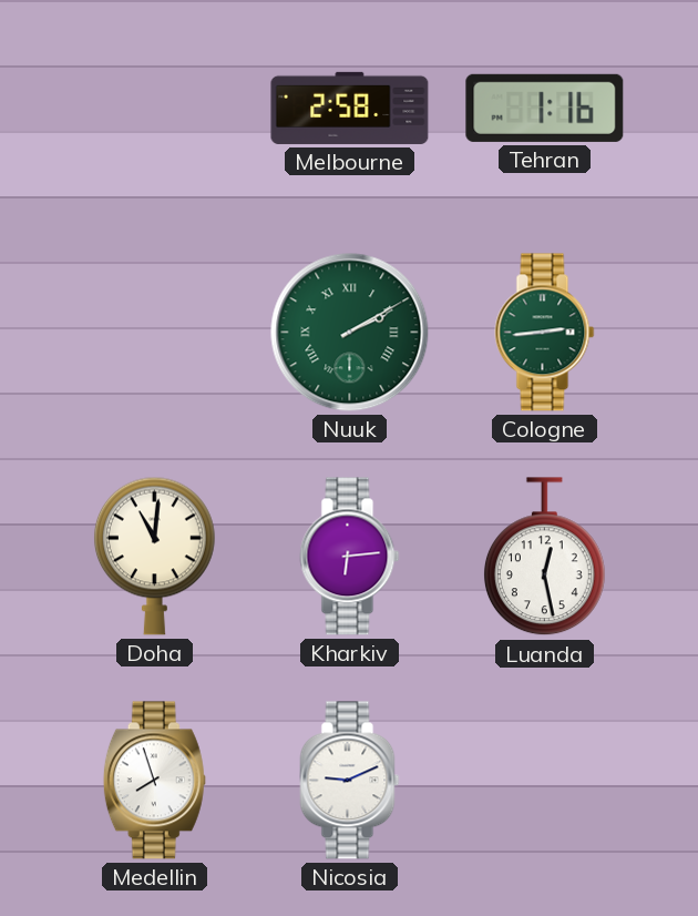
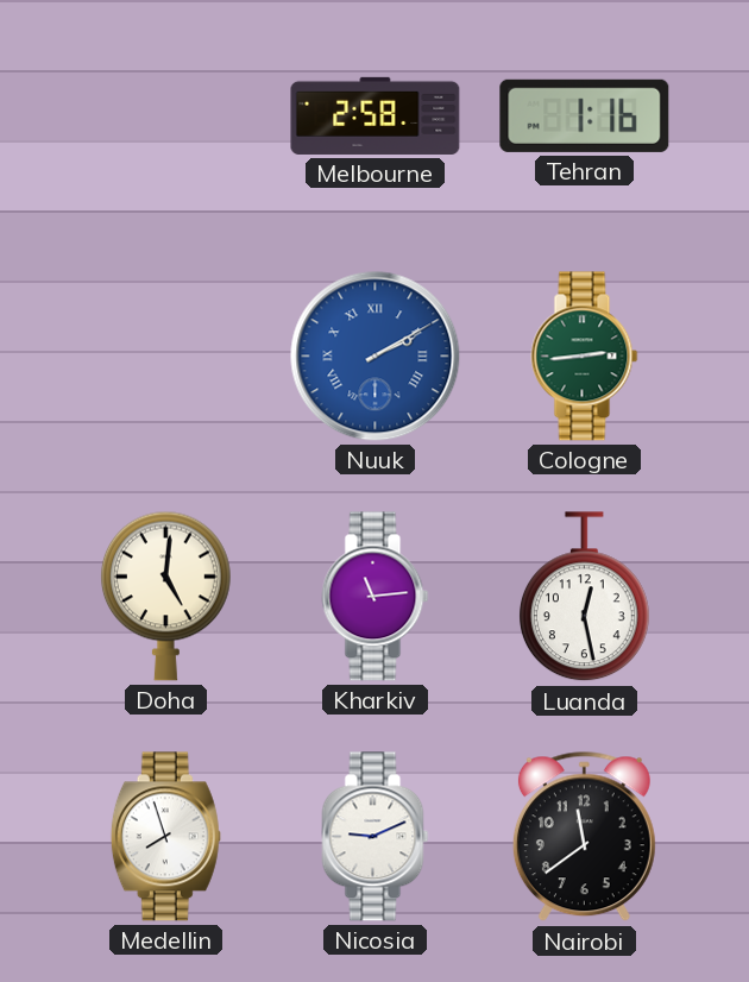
Nuuk dial: green -> blue (376, 357)
Doha: 11:01 -> 5:01 (165, 596)
Kharkiv: 6:14 -> 11:14 (376, 597)
Nairobi: none -> 11:39 (584, 837)
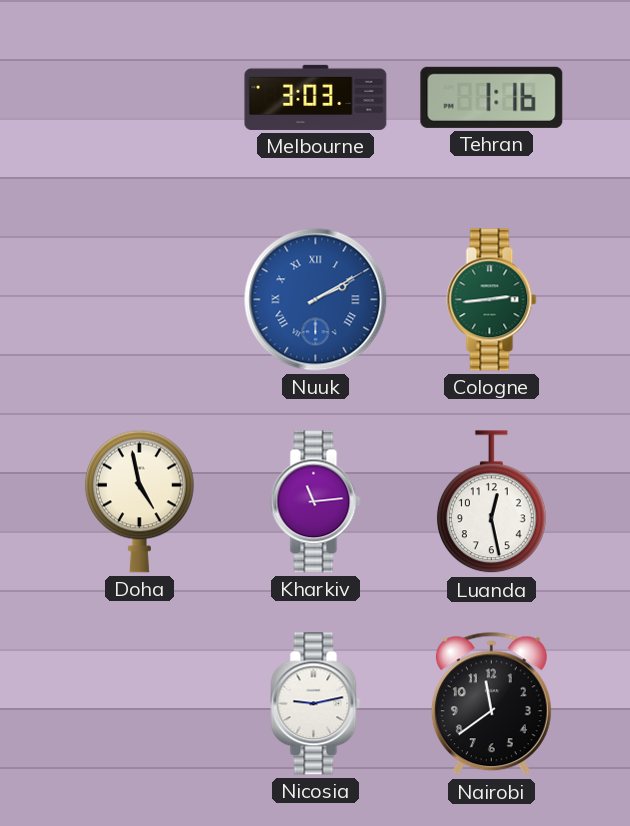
Melbourne: 2:58 -> 3:03 (316, 97)
Doha: 5:01 -> 4:58 (139, 501)
Medellin: 7:57 -> none (165, 837)
Nicosia: 9:11 -> 9:13 (316, 704)
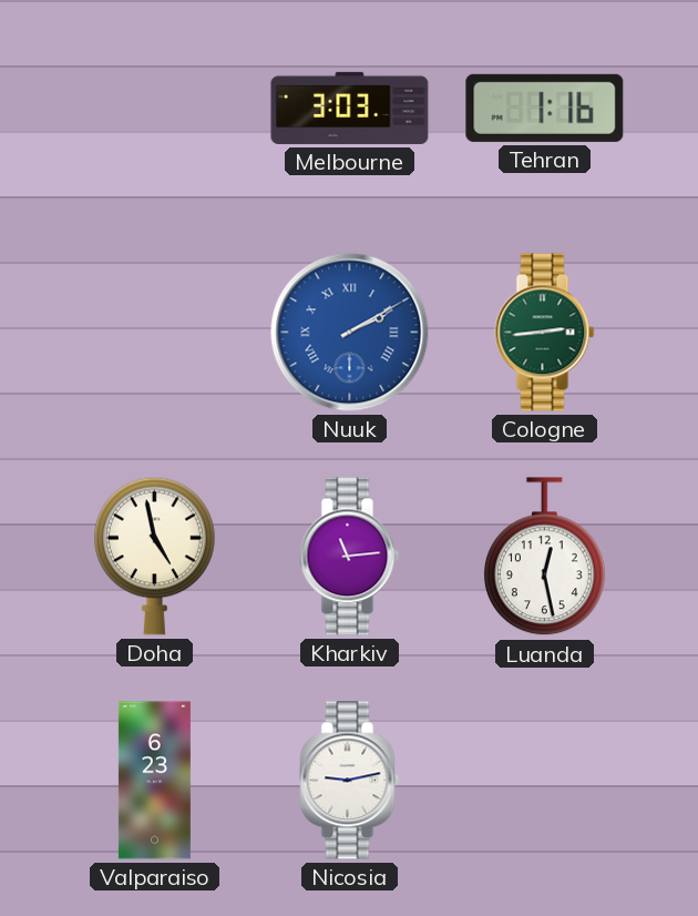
Valparaiso: none -> 6:23 (154, 781)
Nairobi: 11:39 -> none (491, 704)
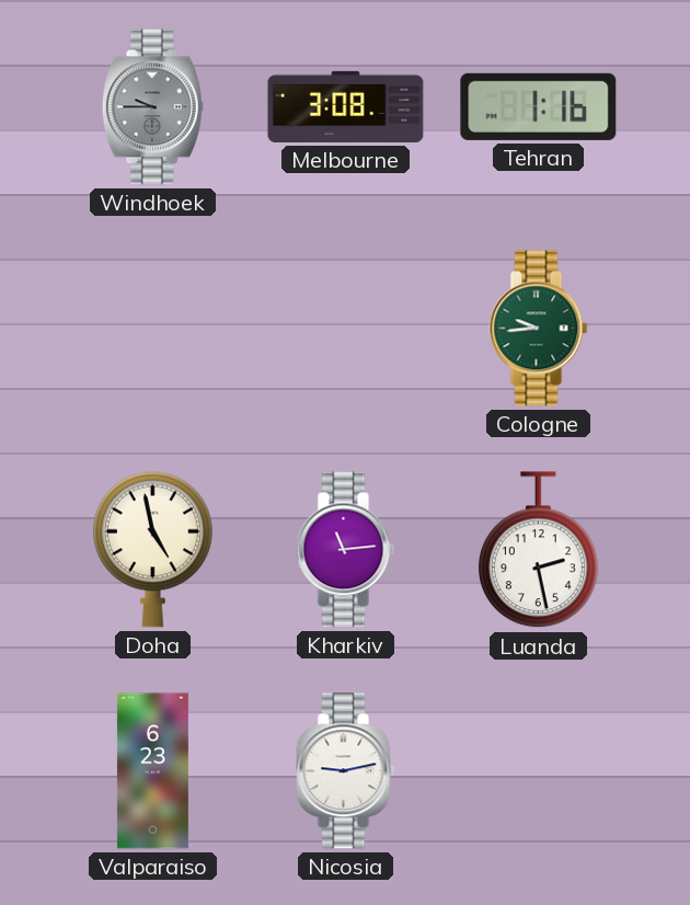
Windhoek: none -> 9:45 (152, 107)
Melbourne: 3:03 -> 3:08 (346, 106)
Nuuk: 2:10 -> none (350, 333)
Cologne: 2:44 -> 9:44 (539, 329)
Luanda: 12:28 -> 2:28 (538, 550)
